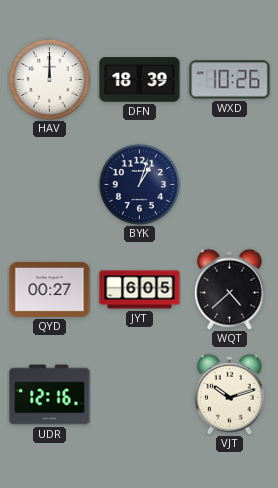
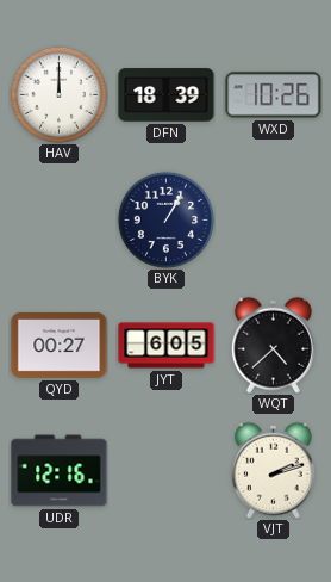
BYK: 1:03 -> 1:05 (165, 219)
VJT: 10:12 -> 2:12 (273, 470)
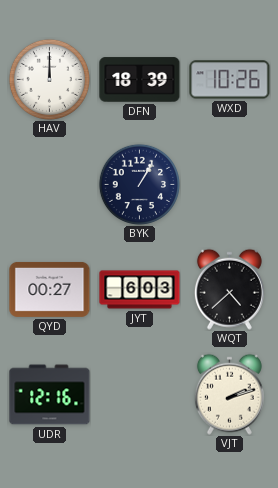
JYT: 6:05 -> 6:03 (140, 290)
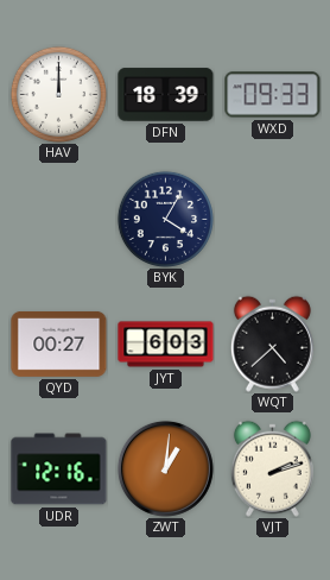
WXD: 10:26 -> 09:33 (273, 95)
BYK: 1:05 -> 4:05 (165, 219)
ZWT: none -> 1:01 (165, 468)
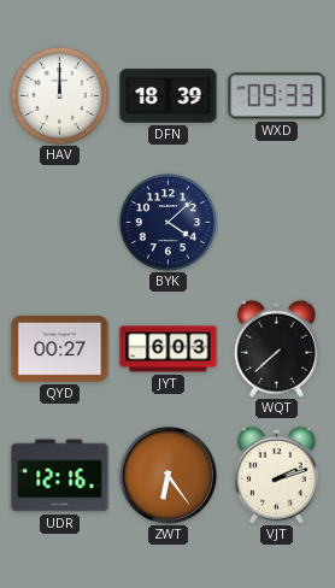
BYK: 4:05 -> 4:08 (167, 222)
WQT: 4:38 -> 7:38 (276, 348)
ZWT: 1:01 -> 6:24 (167, 475)
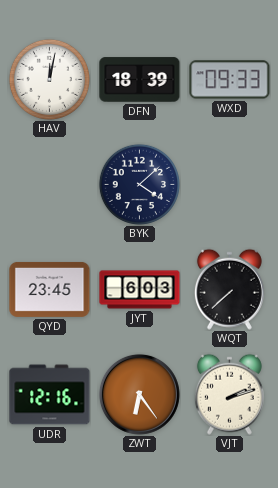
HAV: 12:00 -> 12:02 (49, 79)
QYD: 00:27 -> 23:45 (50, 289)
